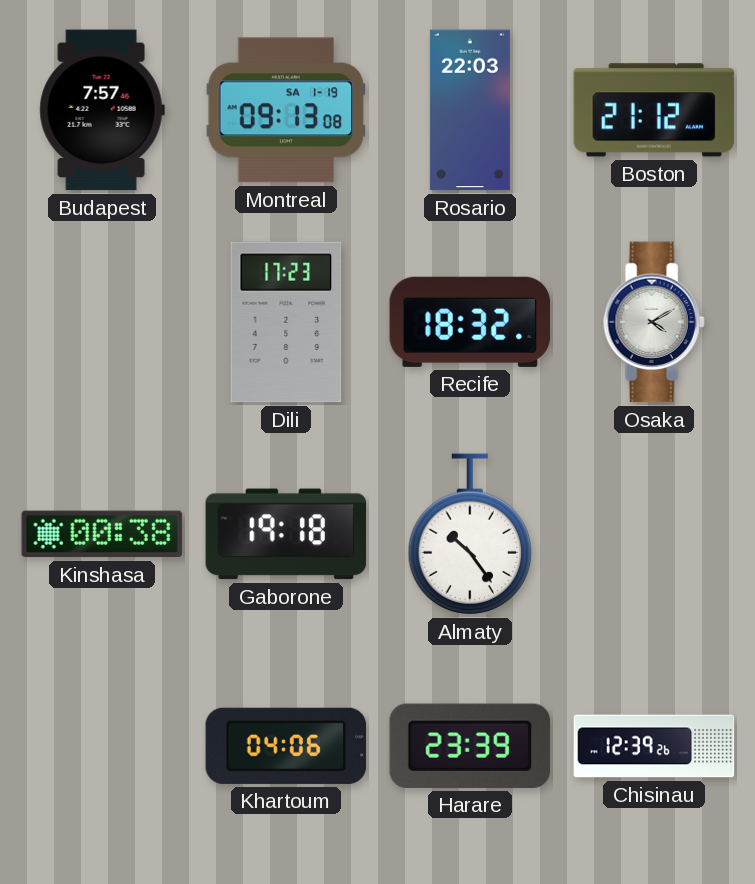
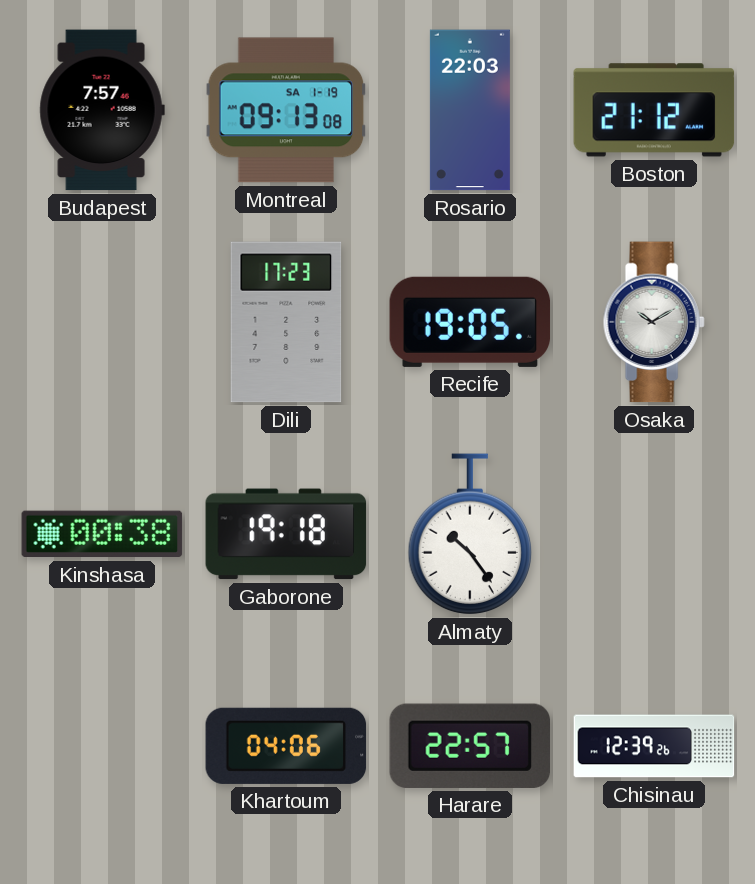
Recife: 18:32 -> 19:05 (470, 322)
Osaka: 4:10 -> 10:10 (654, 322)
Harare: 23:39 -> 22:57 (470, 746)
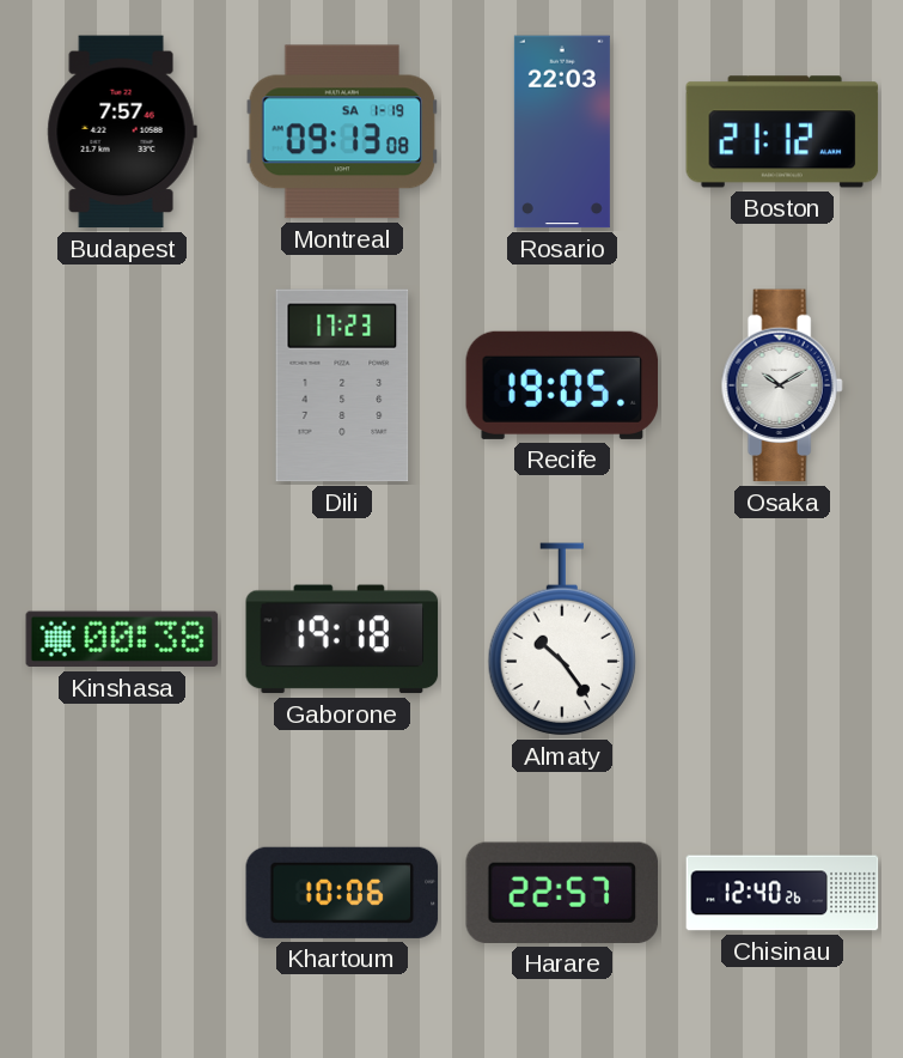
Khartoum: 04:06 -> 10:06 (342, 893)
Chisinau: 12:39 -> 12:40 (782, 893)
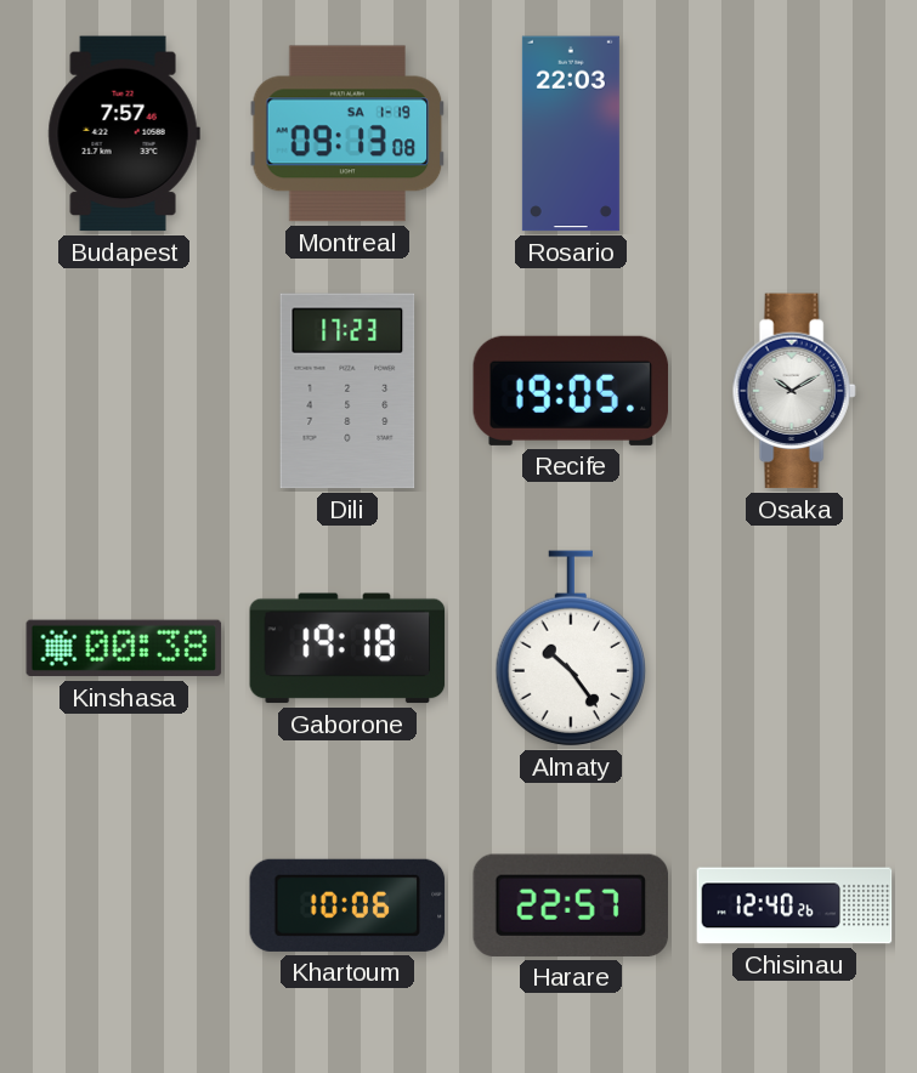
Boston: 21:12 -> none (782, 132)
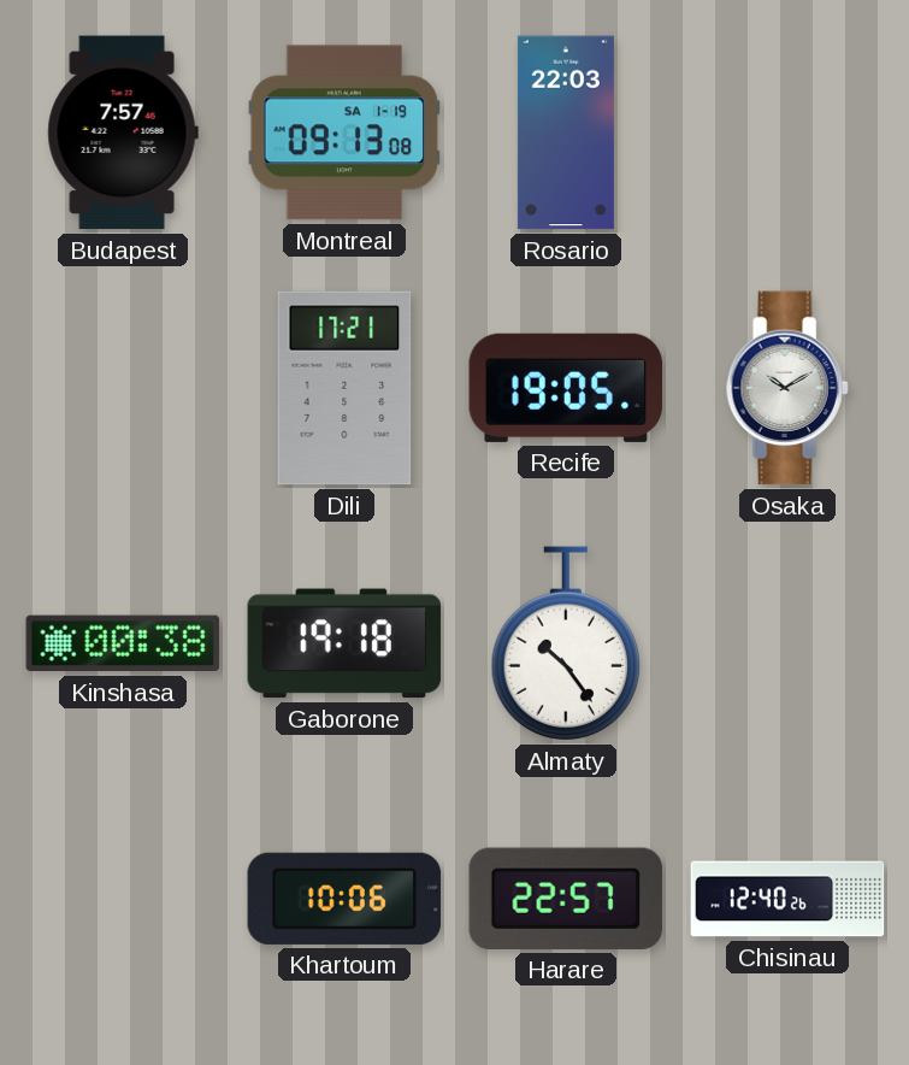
Dili: 17:23 -> 17:21 (344, 388)
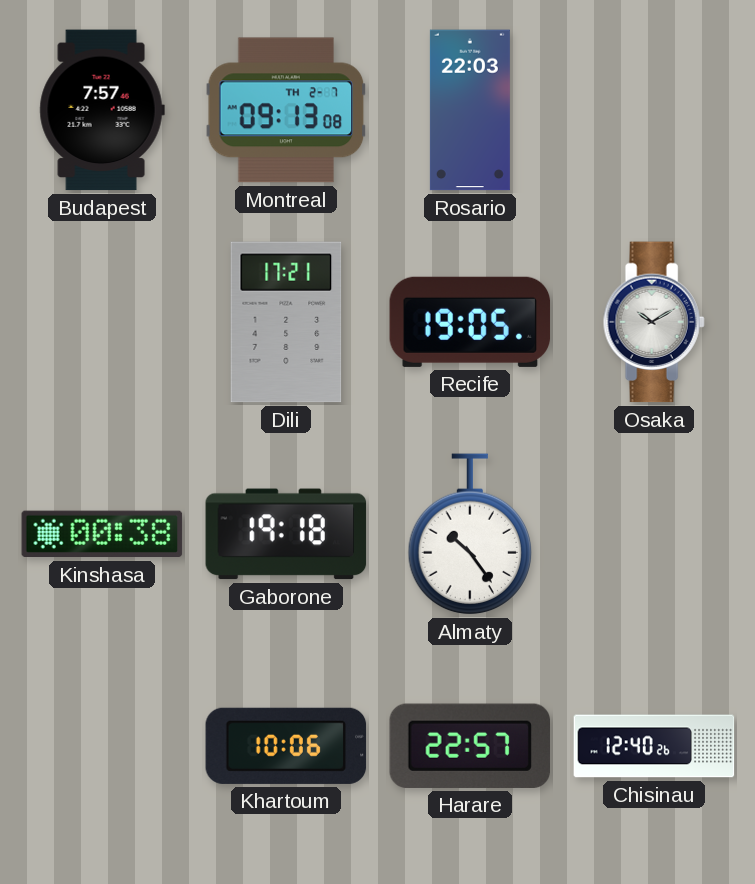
Montreal date: SA 1-19 -> TH 2-7 (286, 110)
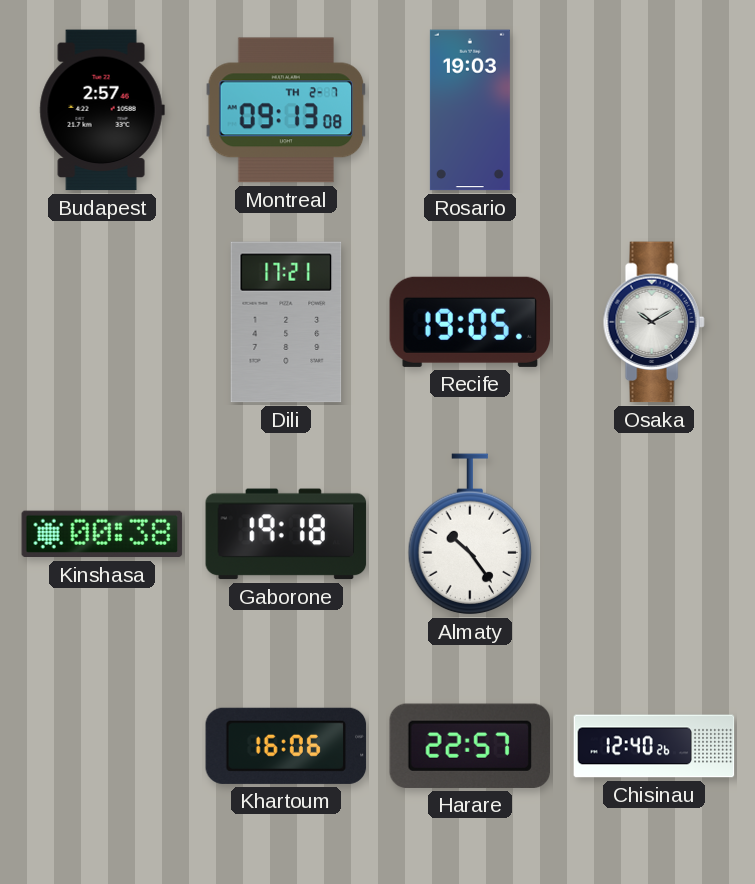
Budapest: 7:57 -> 2:57 (102, 110)
Rosario: 22:03 -> 19:03 (470, 110)
Khartoum: 10:06 -> 16:06 (286, 746)
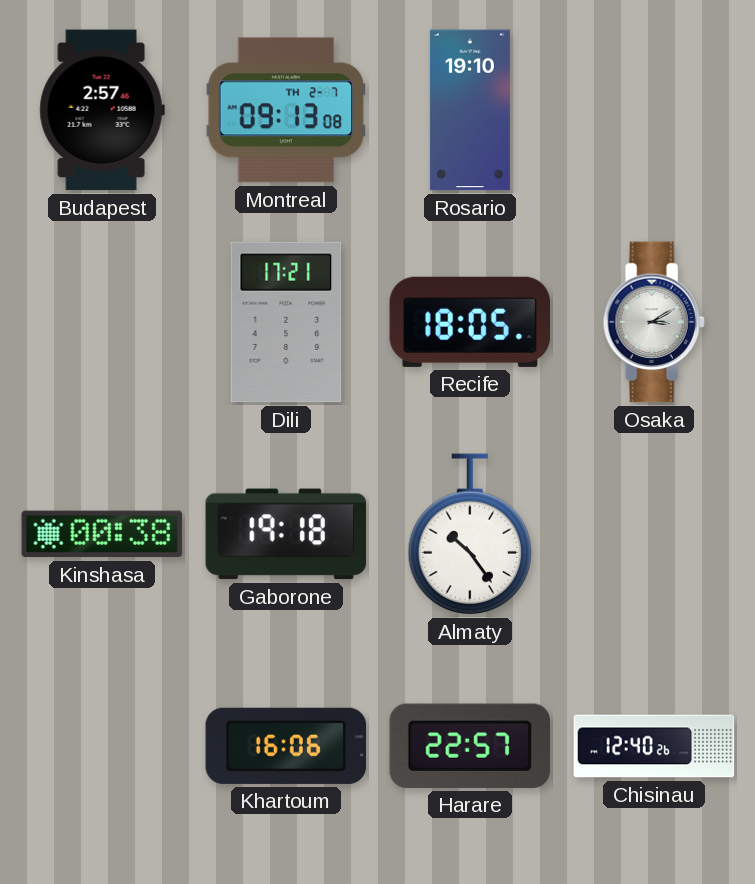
Rosario: 19:03 -> 19:10 (470, 110)
Recife: 19:05 -> 18:05 (470, 322)
Osaka: 10:10 -> 3:10 (654, 322)
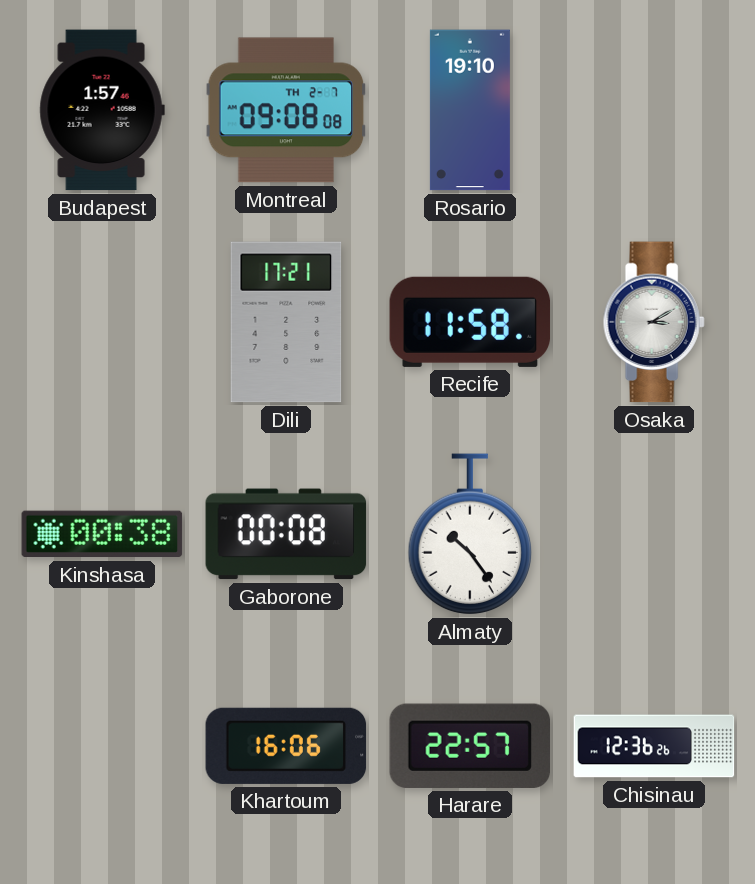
Budapest: 2:57 -> 1:57 (102, 110)
Montreal: 09:13 -> 09:08 (286, 110)
Recife: 18:05 -> 11:58 (470, 322)
Gaborone: 19:18 -> 00:08 (286, 534)
Chisinau: 12:40 -> 12:36 (654, 746)
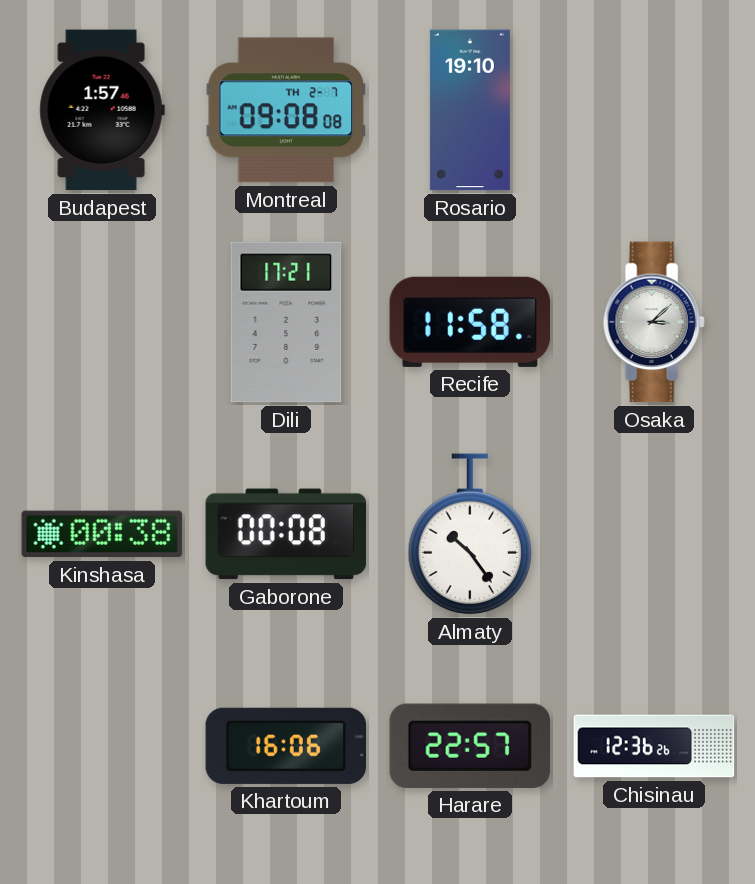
Osaka: 3:10 -> 3:08 (654, 322)
